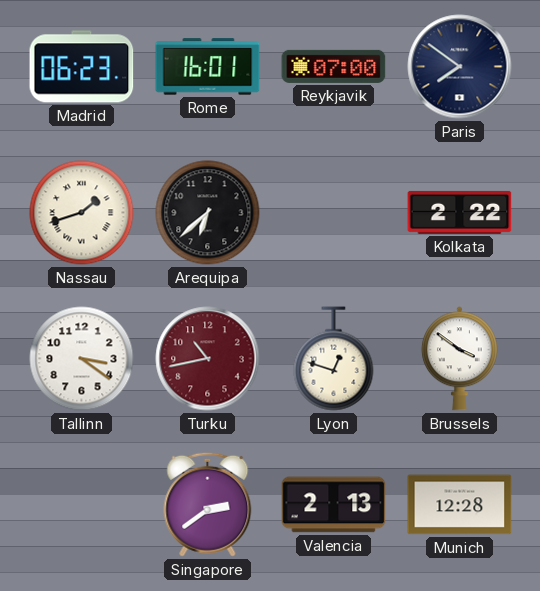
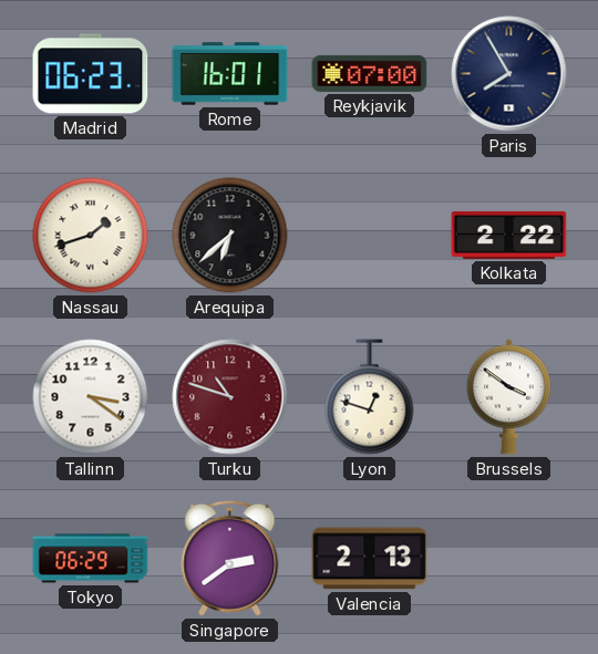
Paris: 7:51 -> 7:55 (509, 74)
Turku: 10:43 -> 10:48 (230, 397)
Tokyo: none -> 06:29 (91, 559)
Munich: 12:28 -> none (460, 505)
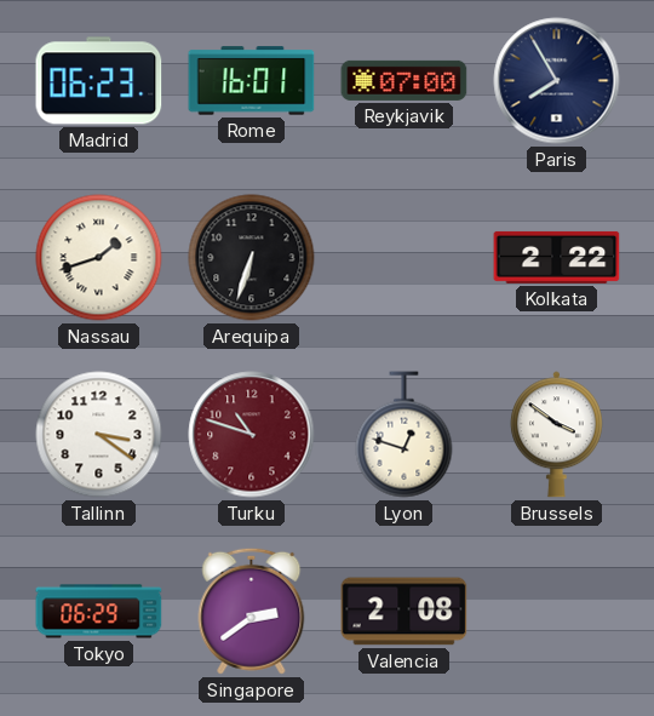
Arequipa: 6:38 -> 6:33 (252, 258)
Valencia: 2:13 -> 2:08 (405, 612)
